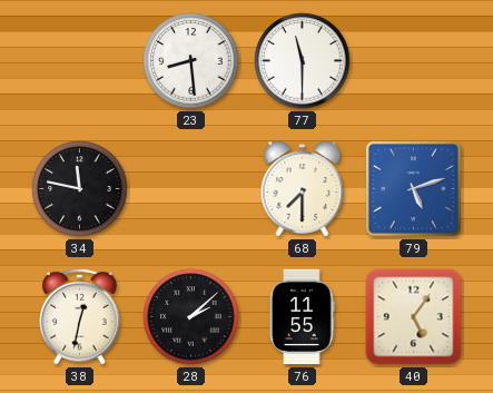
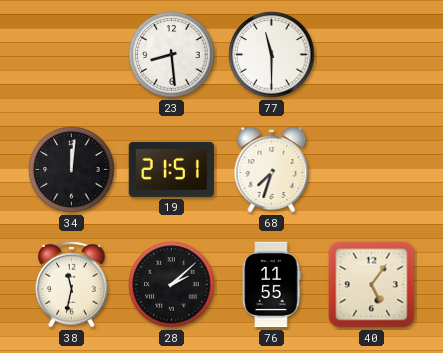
34: 11:47 -> 12:01 (72, 170)
19: none -> 21:51 (171, 169)
68: 7:30 -> 7:33 (272, 170)
79: 5:12 -> none (414, 189)
38: 12:32 -> 11:32 (72, 284)
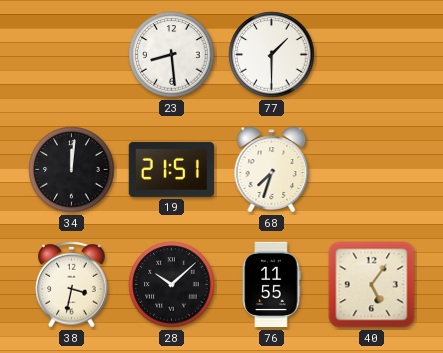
77: 11:30 -> 1:30 (272, 55)
38: 11:32 -> 3:32 (72, 284)
28: 2:08 -> 10:08 (172, 285)
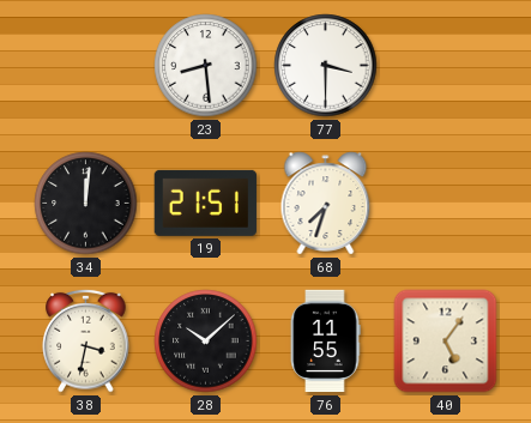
77: 1:30 -> 3:30 (326, 66)
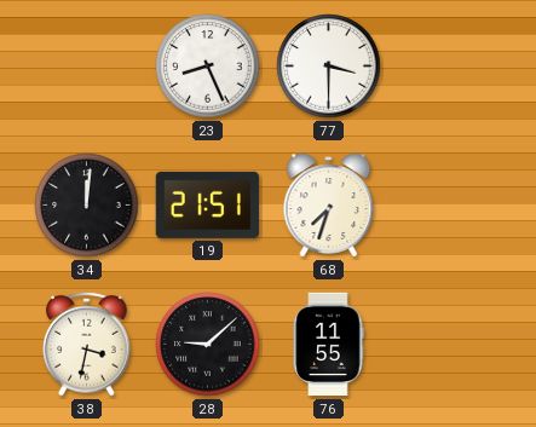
23: 8:29 -> 8:26 (208, 67)
28: 10:08 -> 9:08 (208, 345)
40: 5:06 -> none (446, 342)
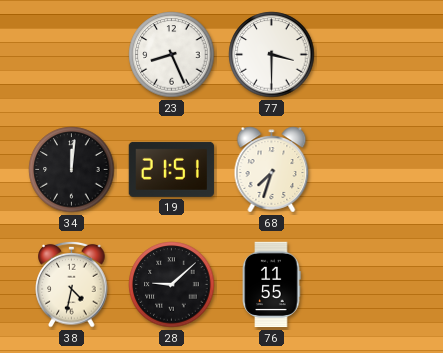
38: 3:32 -> 4:32 (72, 284)
